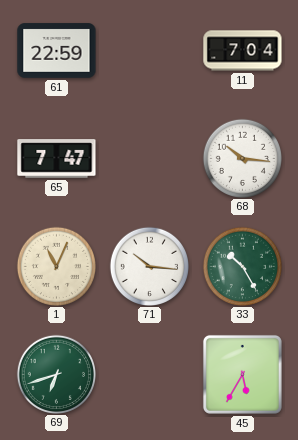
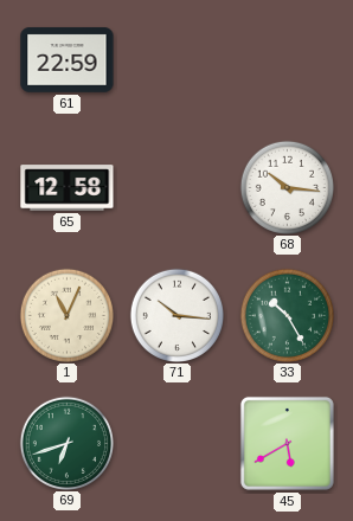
11: 7:04 -> none (243, 51)
65: 7:47 -> 12:58 (68, 188)
45: 5:35 -> 5:40 (287, 443)
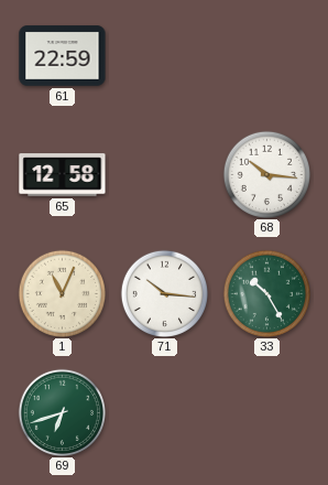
45: 5:40 -> none (287, 443)
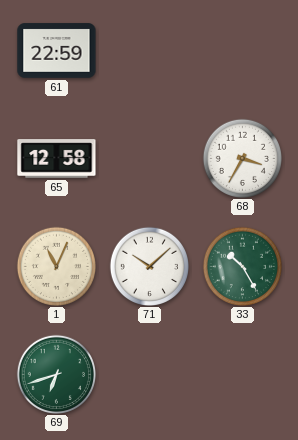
68: 10:16 -> 3:35 (242, 158)
71: 10:16 -> 10:08 (149, 266)
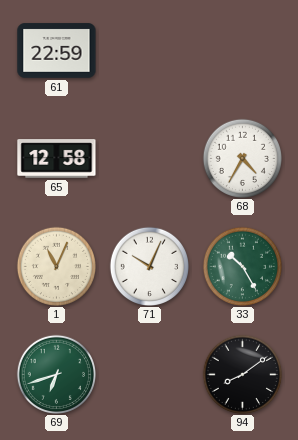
68: 3:35 -> 4:35 (242, 158)
71: 10:08 -> 10:04 (149, 266)
94: none -> 8:09 (242, 374)
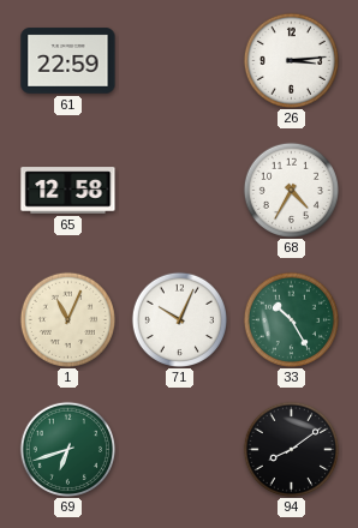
26: none -> 3:14 (291, 60)
